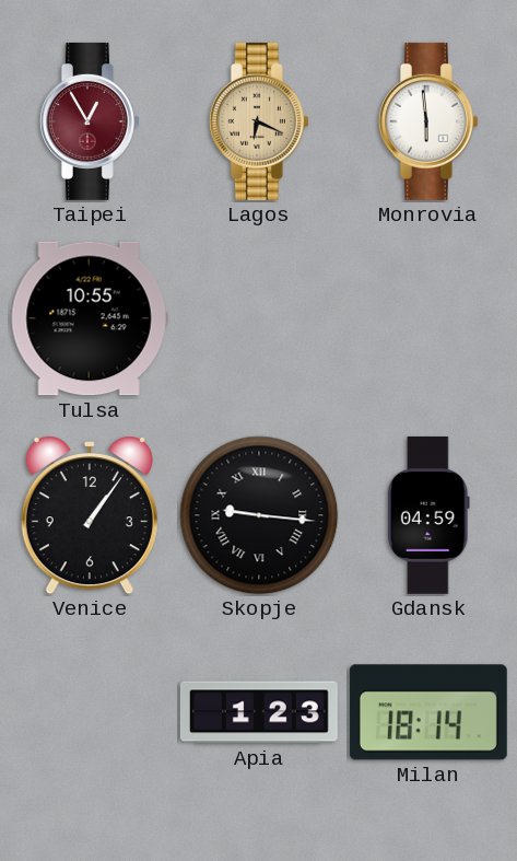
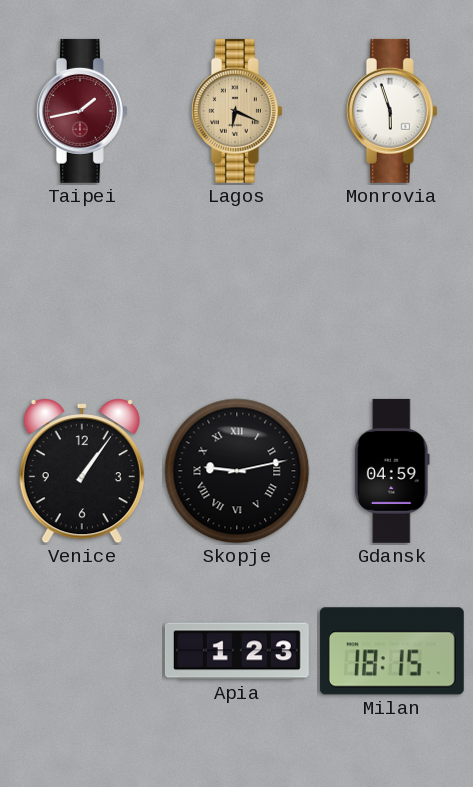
Taipei: 12:55 -> 1:43 (82, 111)
Monrovia: 5:59 -> 5:57 (392, 111)
Tulsa: 10:55 -> none (90, 318)
Skopje: 9:16 -> 9:13 (237, 471)
Milan: 18:14 -> 18:15 (392, 651)
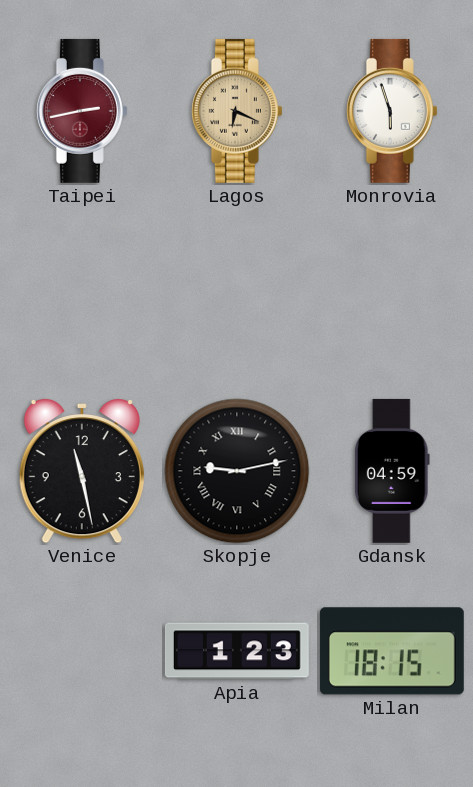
Taipei: 1:43 -> 2:43 (82, 111)
Venice: 1:06 -> 11:28 (82, 471)
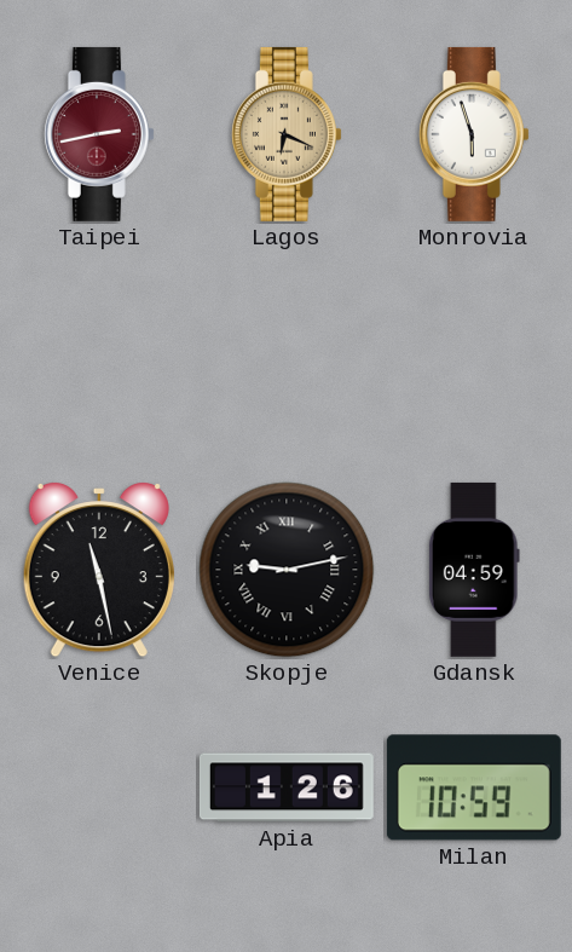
Apia: 1:23 -> 1:26 (287, 787)
Milan: 18:15 -> 10:59 (474, 787)
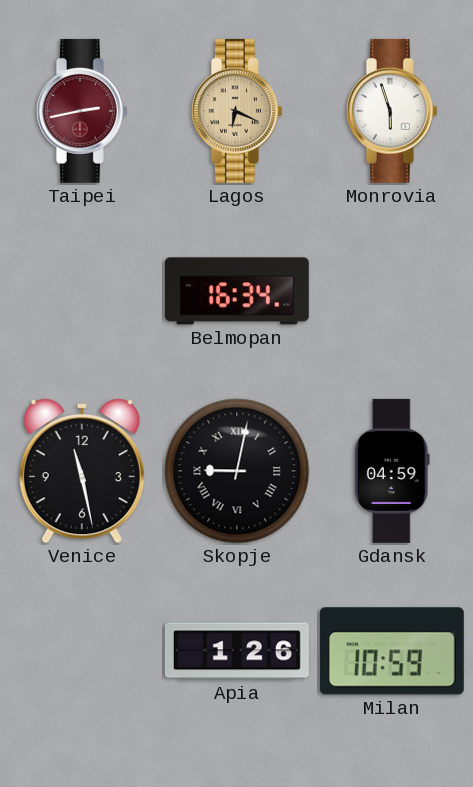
Belmopan: none -> 16:34 (237, 291)
Skopje: 9:13 -> 9:02 (237, 471)
